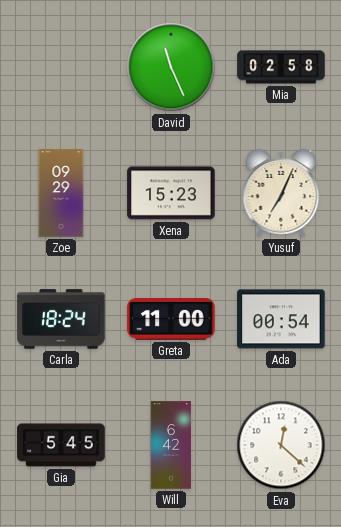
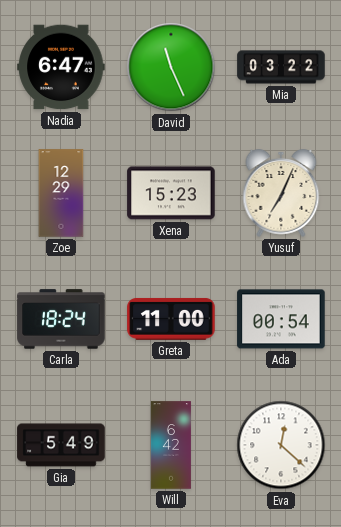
Nadia: none -> 6:47 (61, 67)
Mia: 02:58 -> 03:22 (281, 67)
Zoe: 09:29 -> 12:29 (61, 193)
Gia: 5:45 -> 5:49 (61, 445)
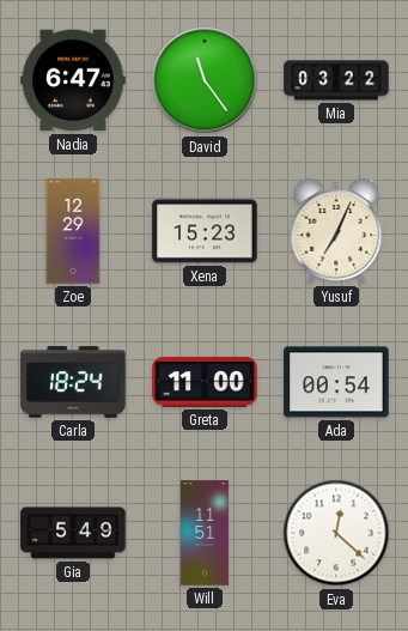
David: 11:26 -> 11:24 (205, 80)
Will: 6:42 -> 11:51 (205, 533)
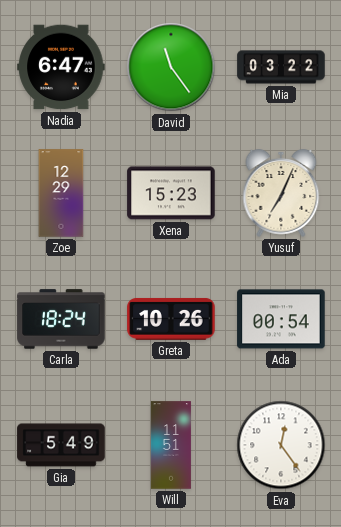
Greta: 11:00 -> 10:26 (171, 319)
Eva: 12:22 -> 12:24 (281, 445)
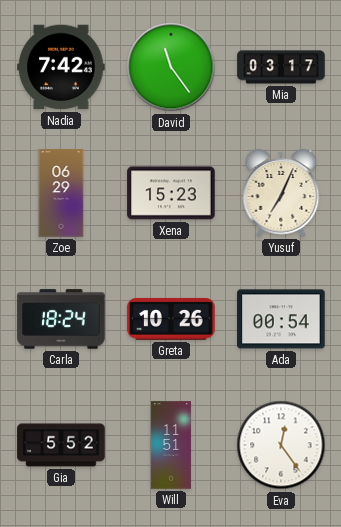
Nadia: 6:47 -> 7:42 (61, 67)
Mia: 03:22 -> 03:17 (281, 67)
Zoe: 12:29 -> 06:29 (61, 193)
Gia: 5:49 -> 5:52 (61, 445)
